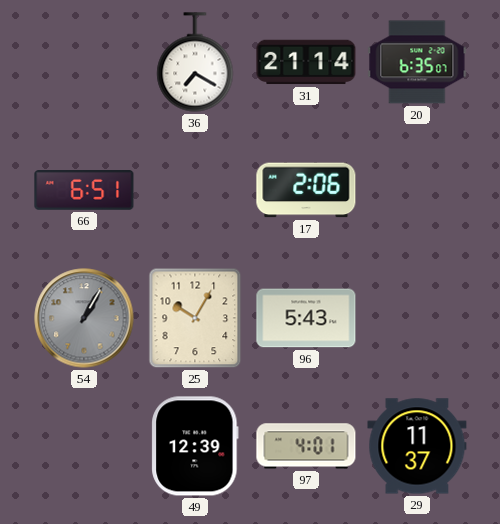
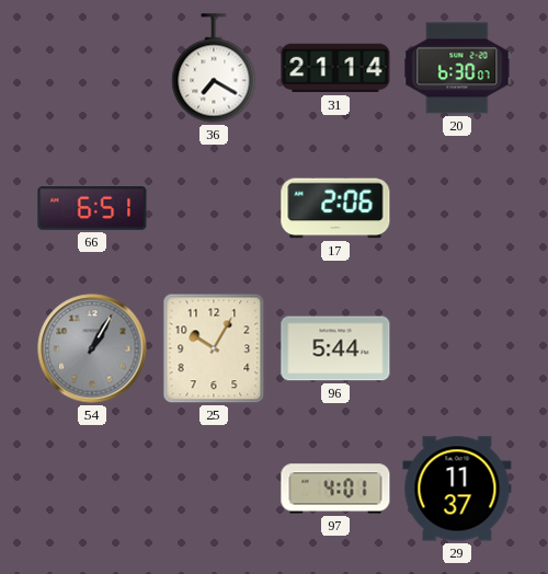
20: 6:35 -> 6:30 (457, 68)
96: 5:43 -> 5:44 (335, 348)
49: 12:39 -> none (195, 446)
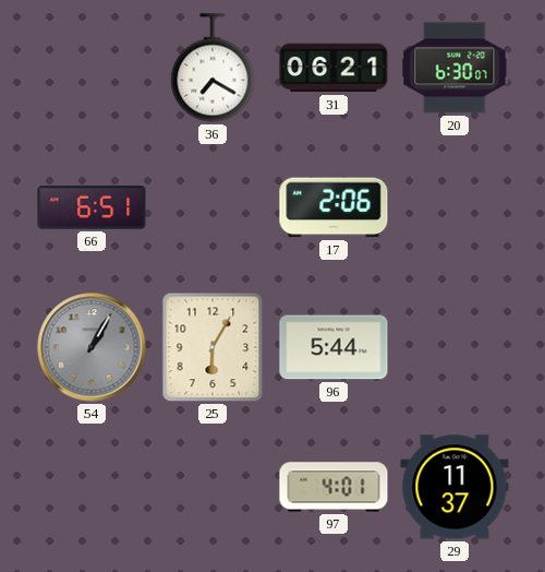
31: 21:14 -> 06:21 (334, 68)
25: 10:05 -> 6:05 (213, 347)
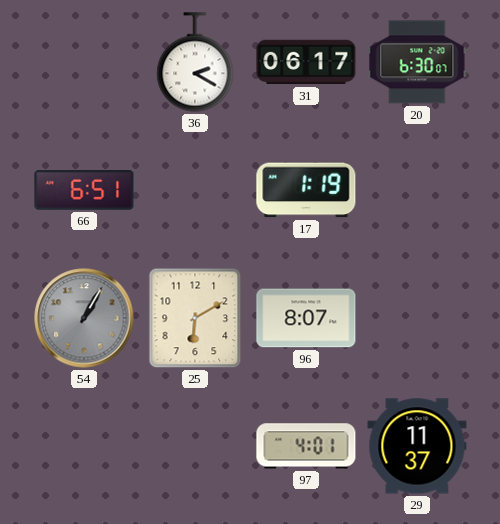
36: 7:20 -> 2:20 (195, 62)
31: 06:21 -> 06:17 (306, 62)
17: 2:06 -> 1:19 (306, 190)
25: 6:05 -> 6:10 (195, 318)
96: 5:44 -> 8:07 (306, 318)
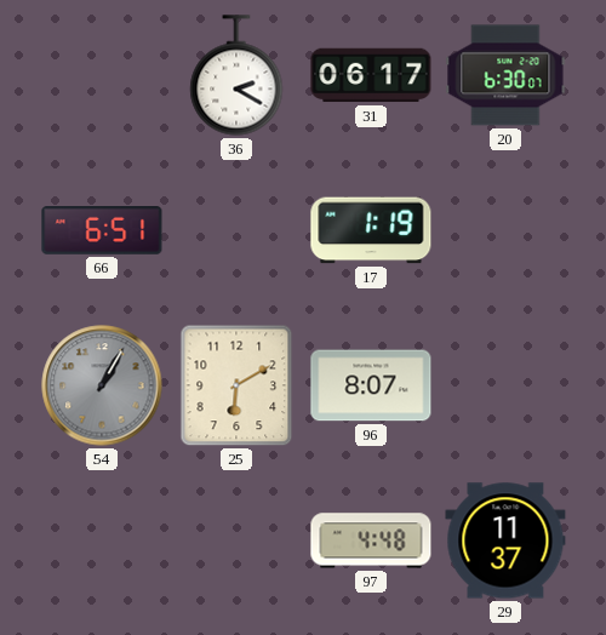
97: 4:01 -> 4:48 (371, 540)
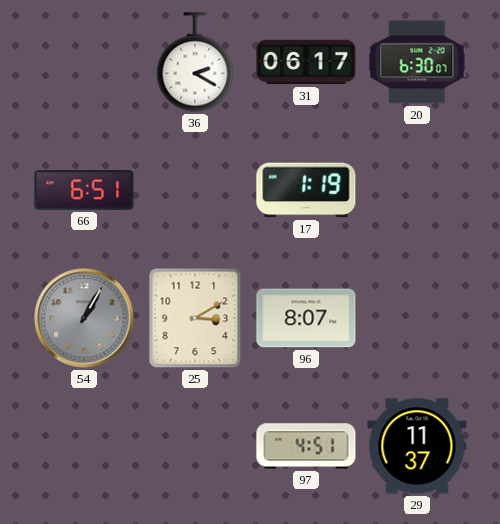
25: 6:10 -> 3:10 (195, 318)
97: 4:48 -> 4:51 (306, 446)
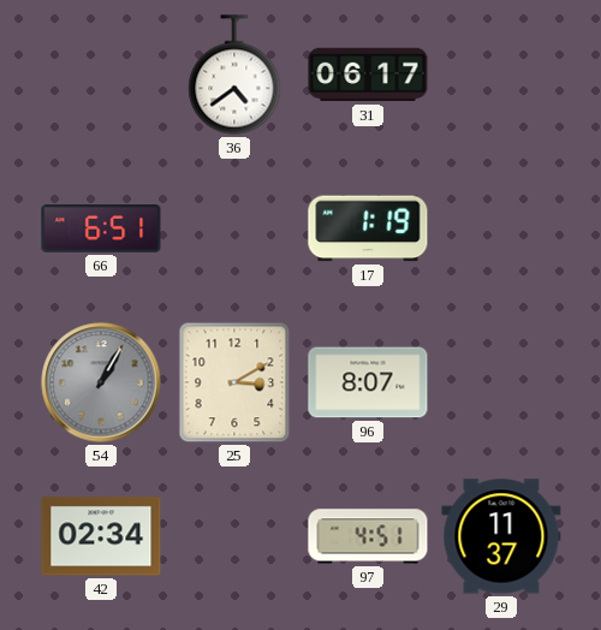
36: 2:20 -> 4:39 (234, 75)
20: 6:30 -> none (417, 62)
42: none -> 02:34 (101, 536)
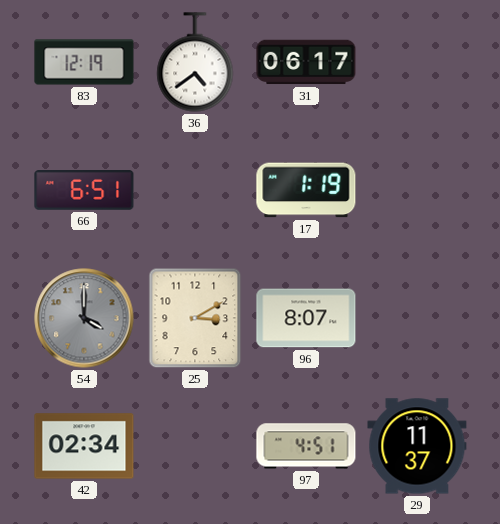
83: none -> 12:19 (84, 62)
54: 1:05 -> 4:00 (84, 318)
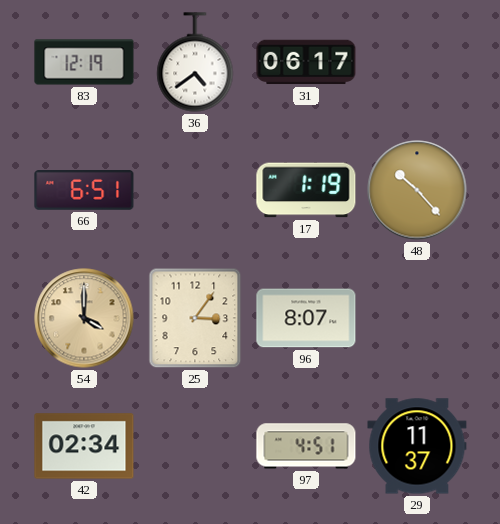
48: none -> 10:23 (417, 190)
54 dial: grey -> champagne (84, 318)
25: 3:10 -> 3:06 (195, 318)
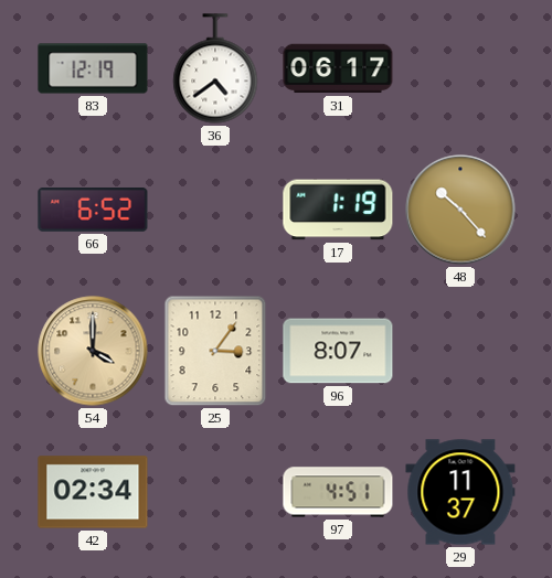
66: 6:51 -> 6:52 (93, 211)
